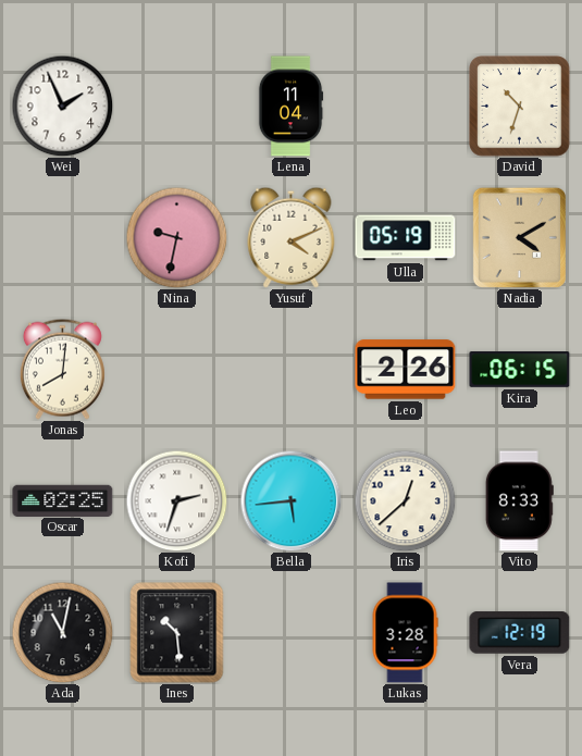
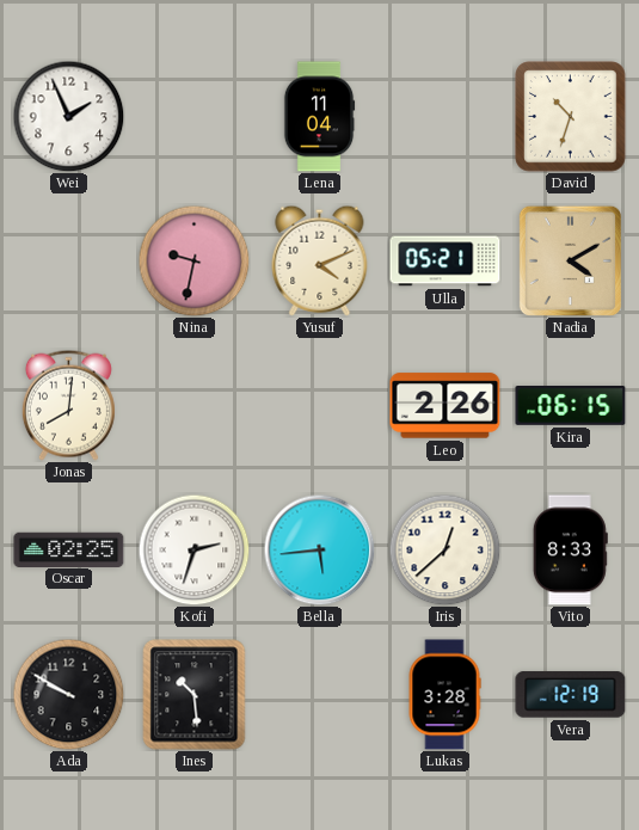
Ulla: 05:19 -> 05:21 (446, 262)
Ada: 11:02 -> 9:50 (68, 694)
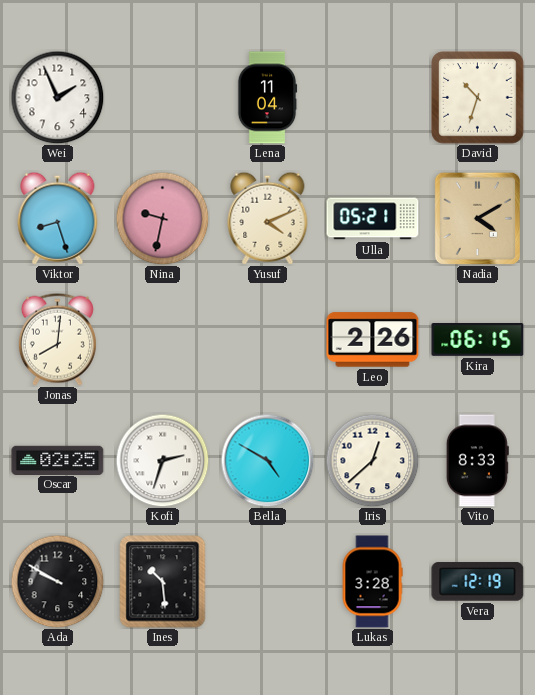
Viktor: none -> 8:27 (58, 218)
Bella: 5:44 -> 4:50 (267, 460)
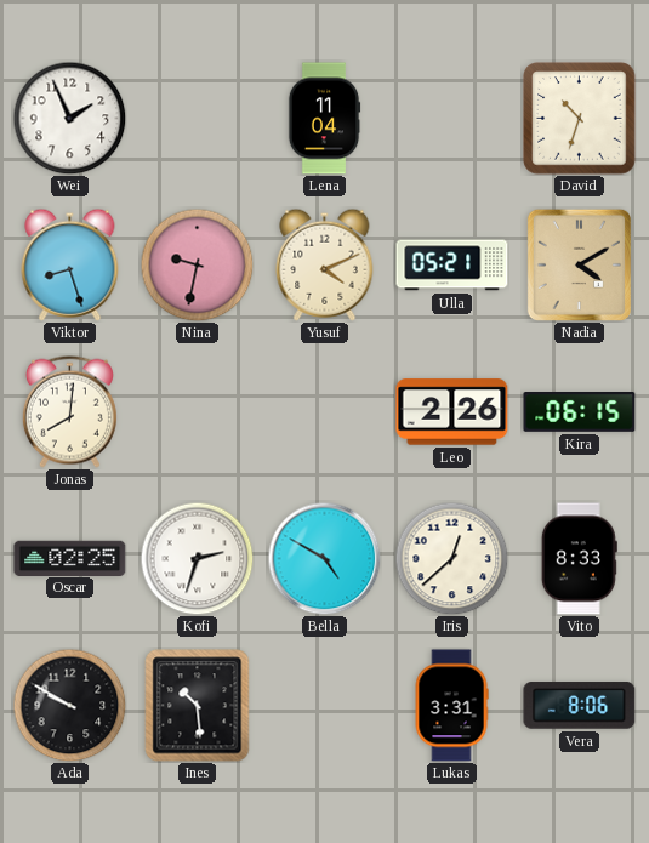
Lukas: 3:28 -> 3:31 (451, 706)
Vera: 12:19 -> 8:06 (580, 706)
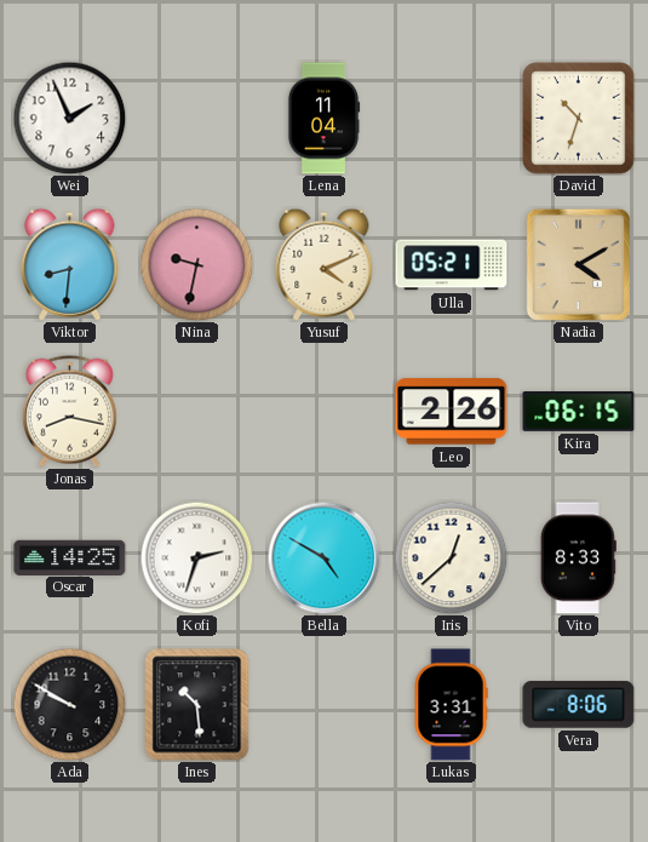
Viktor: 8:27 -> 8:31 (70, 264)
Jonas: 8:01 -> 8:17 (69, 411)
Oscar: 02:25 -> 14:25 (70, 557)
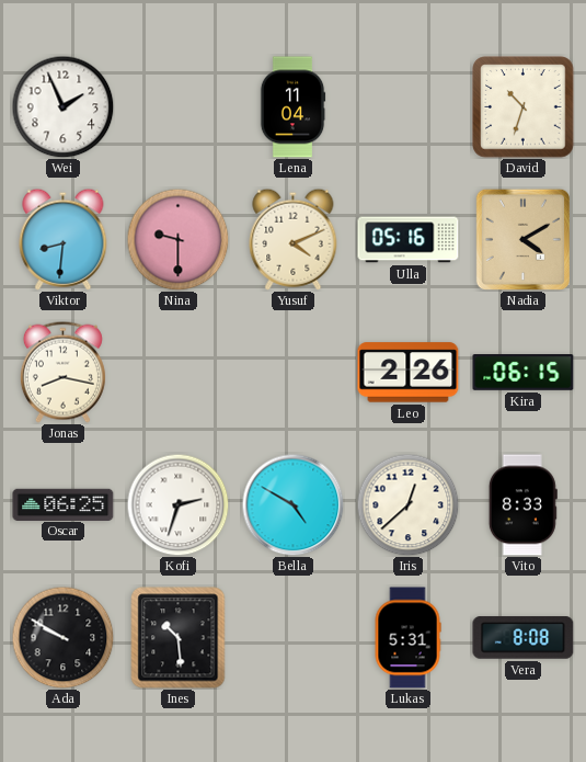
Nina: 9:32 -> 9:30 (177, 239)
Ulla: 05:21 -> 05:16 (409, 240)
Oscar: 14:25 -> 06:25 (64, 504)
Lukas: 3:31 -> 5:31 (407, 638)
Vera: 8:06 -> 8:08 (524, 638)
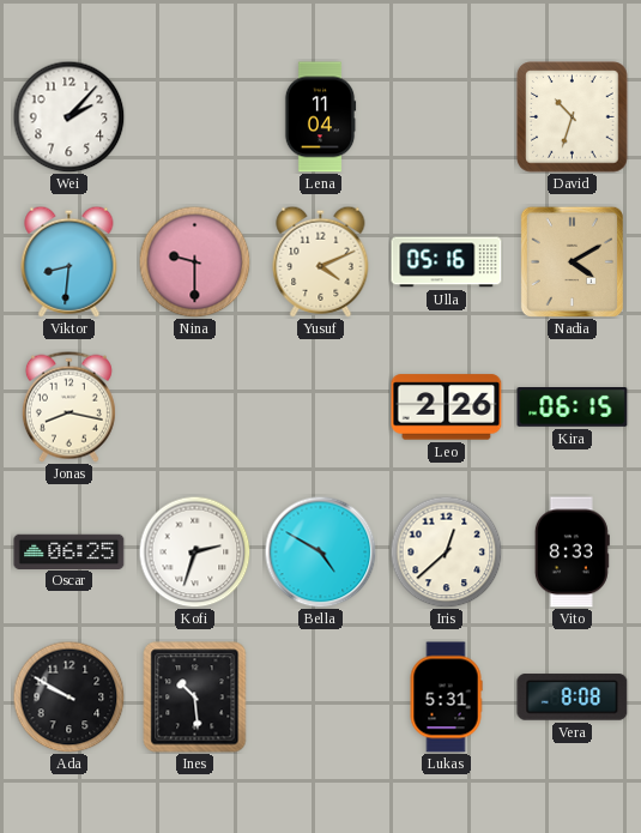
Wei: 1:56 -> 2:07 (68, 116)
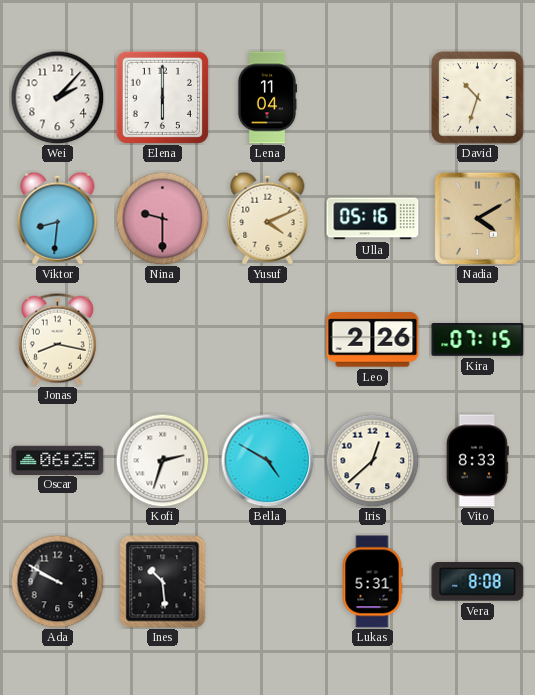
Elena: none -> 6:00 (162, 97)
Kira: 06:15 -> 07:15 (478, 340)
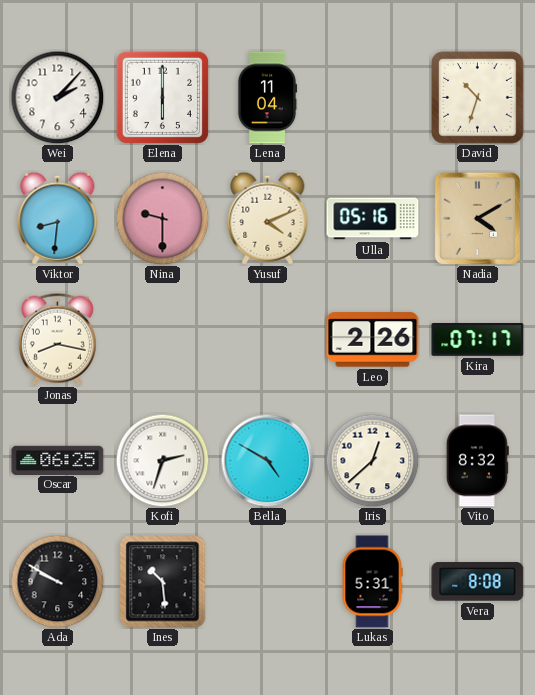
Kira: 07:15 -> 07:17 (478, 340)
Vito: 8:33 -> 8:32 (477, 461)
